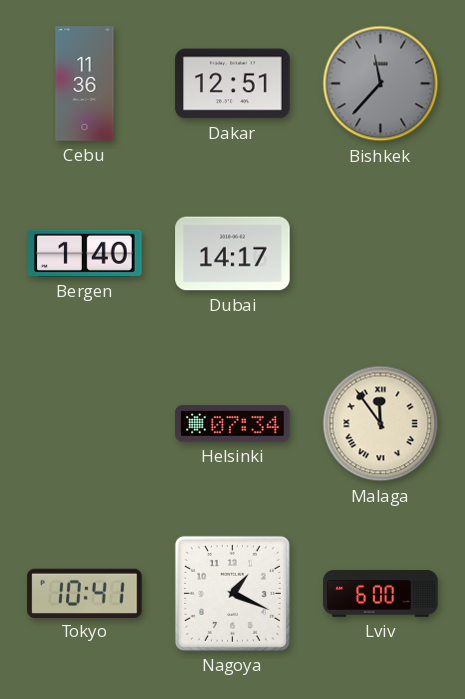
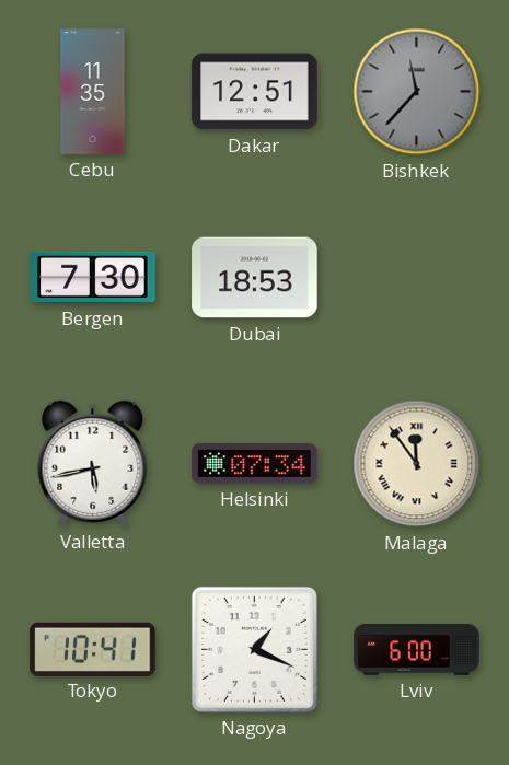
Cebu: 11:36 -> 11:35 (93, 92)
Bergen: 1:40 -> 7:30 (93, 277)
Dubai: 14:17 -> 18:53 (255, 278)
Valletta: none -> 5:43 (93, 463)
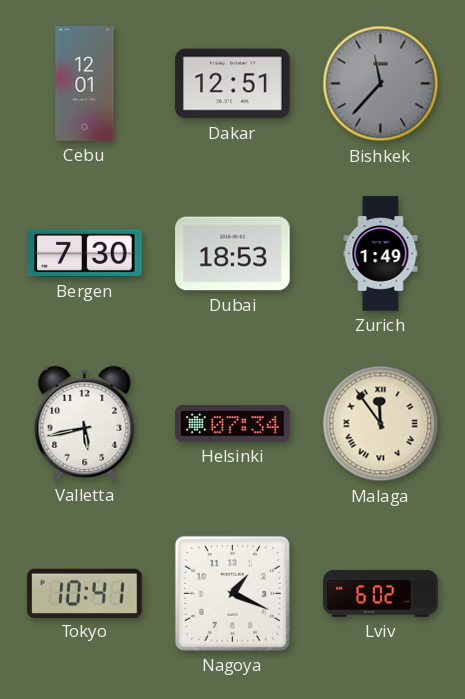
Cebu: 11:35 -> 12:01 (85, 84)
Zurich: none -> 1:49 (381, 254)
Lviv: 6:00 -> 6:02 (381, 593)
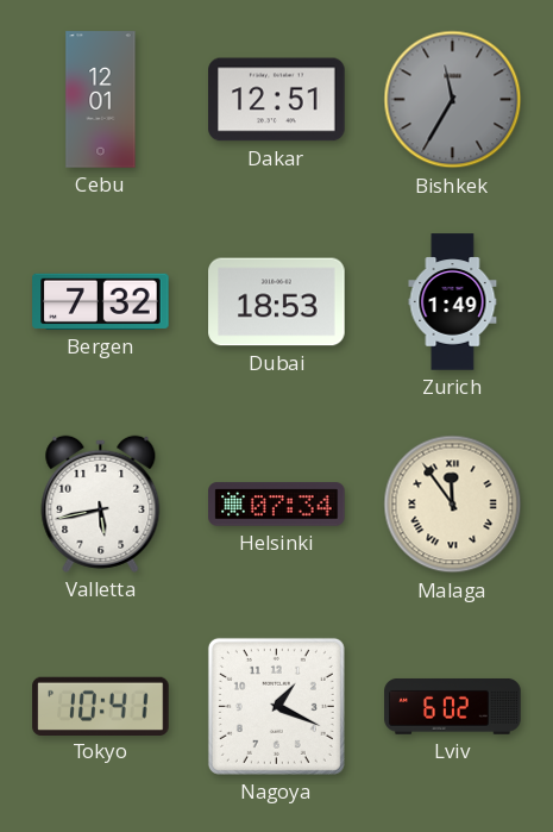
Bishkek: 11:37 -> 11:35 (453, 100)
Bergen: 7:30 -> 7:32 (101, 301)
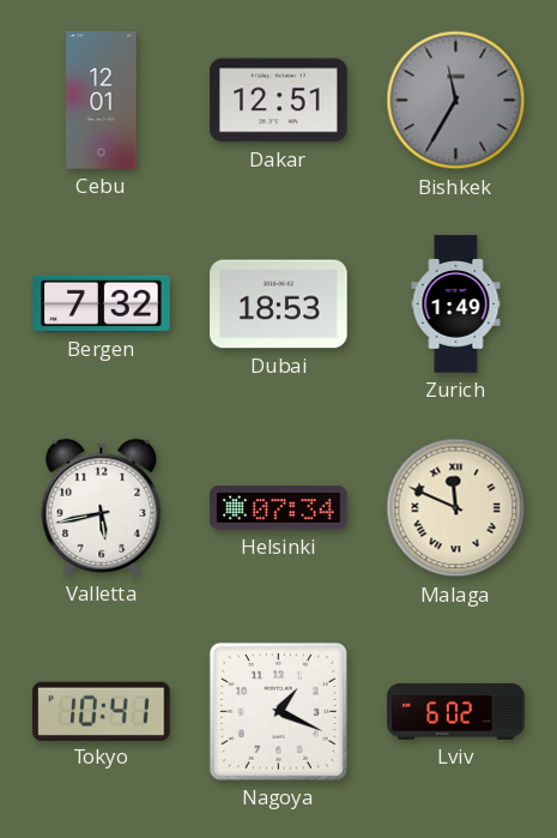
Malaga: 11:54 -> 11:49 (456, 508)
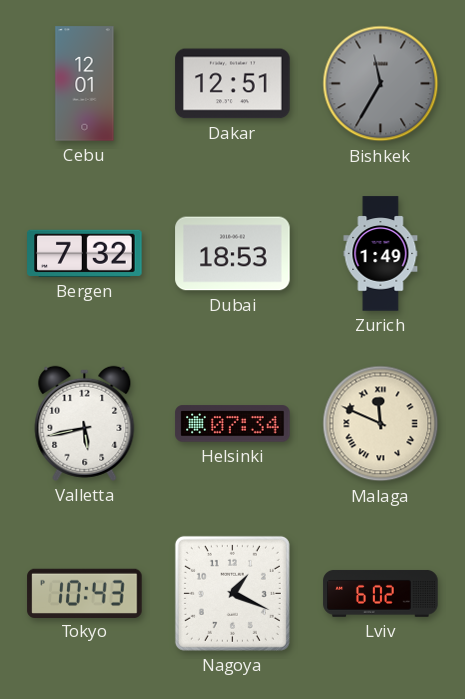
Tokyo: 10:41 -> 10:43 (85, 593)
